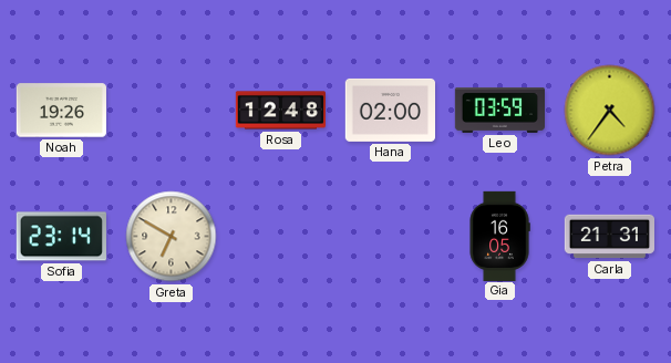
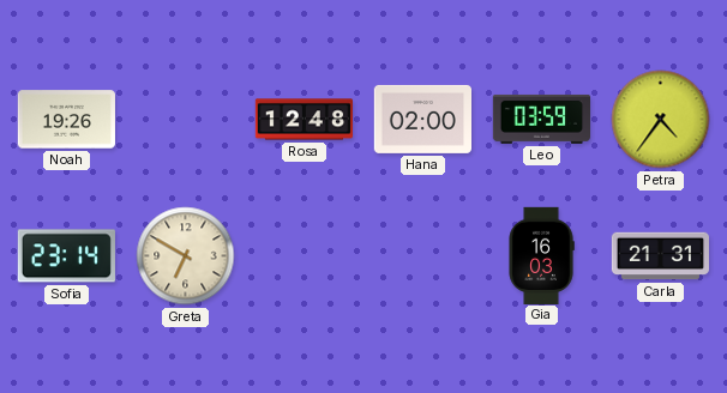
Gia: 16:05 -> 16:03 (541, 255)
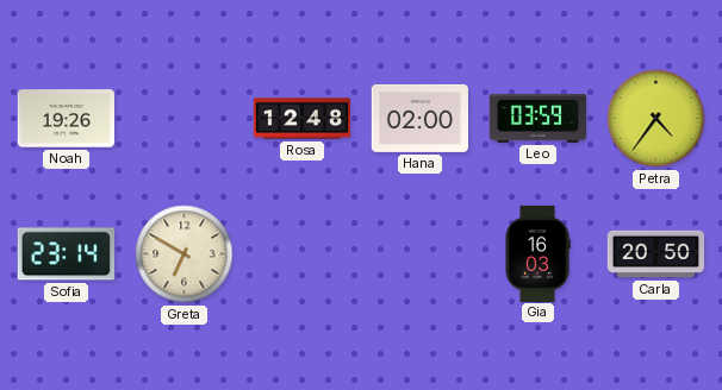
Carla: 21:31 -> 20:50 (655, 254)
